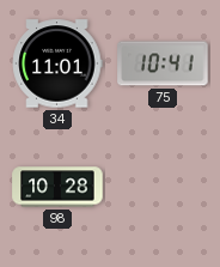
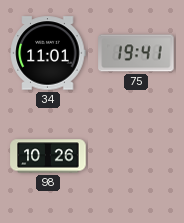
75: 10:41 -> 19:41 (136, 53)
98: 10:28 -> 10:26 (48, 156)
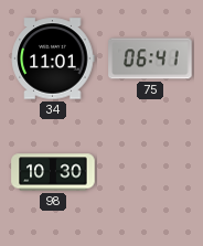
75: 19:41 -> 06:41 (150, 58)
98: 10:26 -> 10:30 (53, 172)
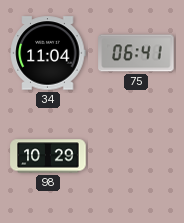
34: 11:01 -> 11:04 (48, 53)
98: 10:30 -> 10:29 (48, 156)
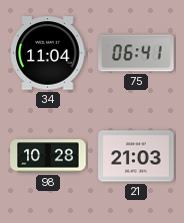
98: 10:29 -> 10:28 (48, 156)
21: none -> 21:03 (136, 156)
